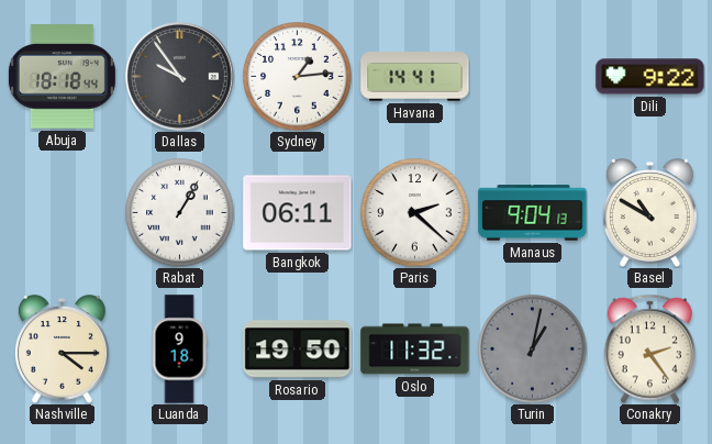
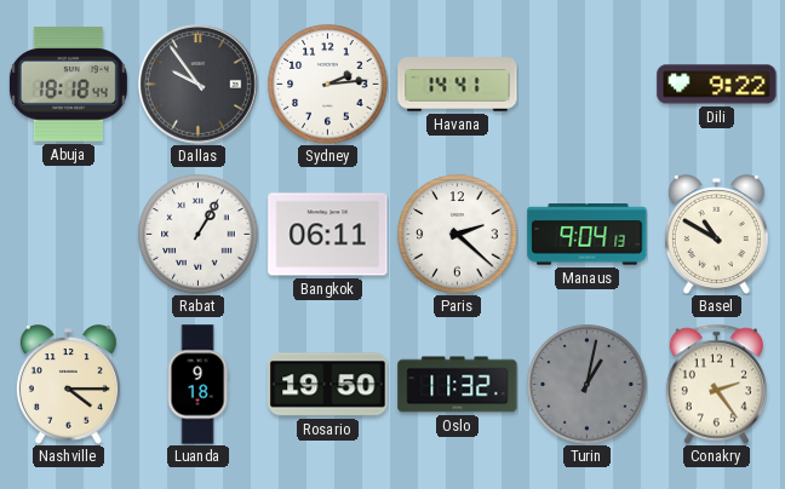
Sydney: 1:14 -> 2:14 (328, 85)
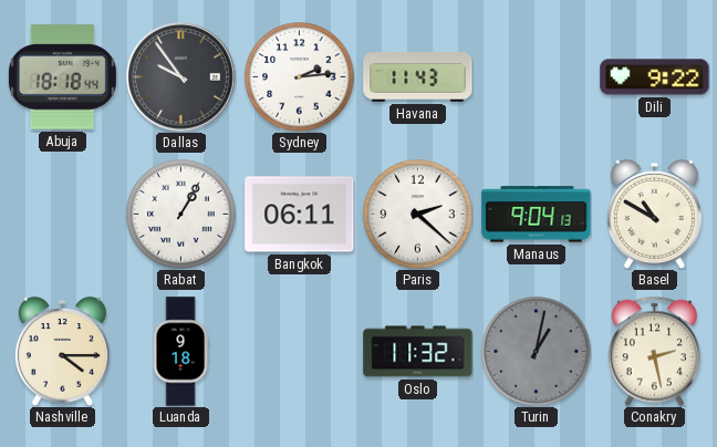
Havana: 14:41 -> 11:43 (418, 77)
Rosario: 19:50 -> none (328, 385)
Conakry: 2:24 -> 2:28 (654, 351)
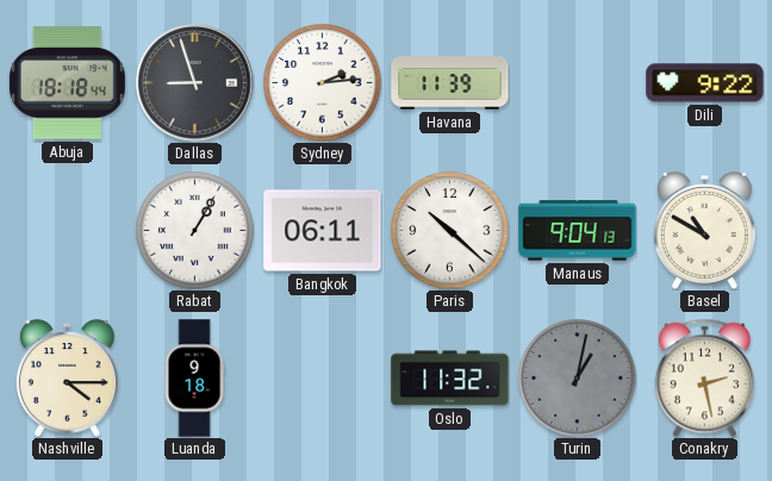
Dallas: 9:54 -> 8:57 (195, 83)
Havana: 11:43 -> 11:39 (450, 83)
Paris: 2:22 -> 10:22 (450, 231)
